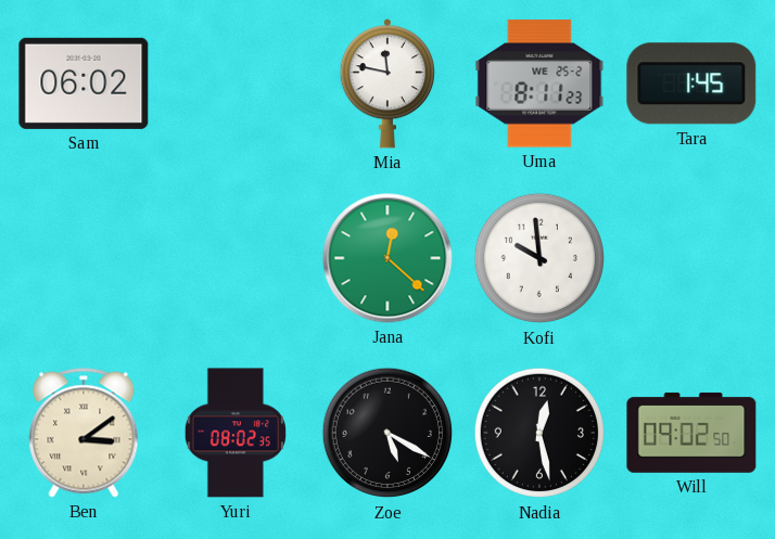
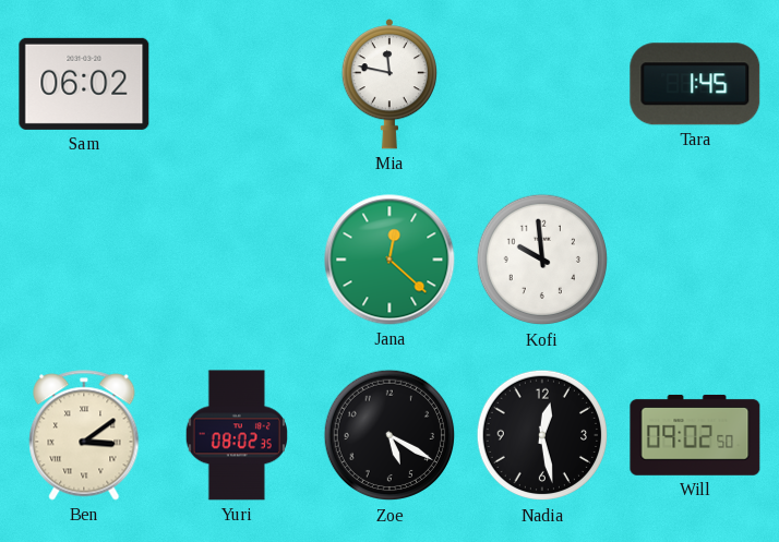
Uma: 8:11 -> none (539, 84)
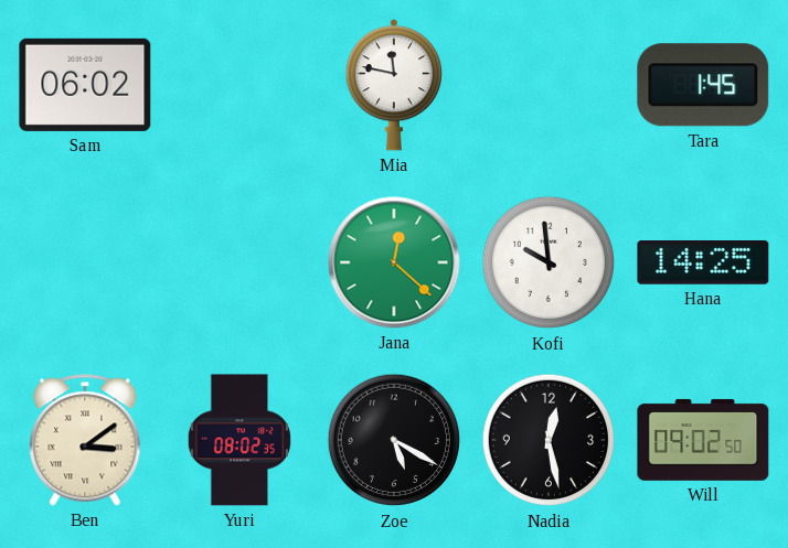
Hana: none -> 14:25 (703, 264)
